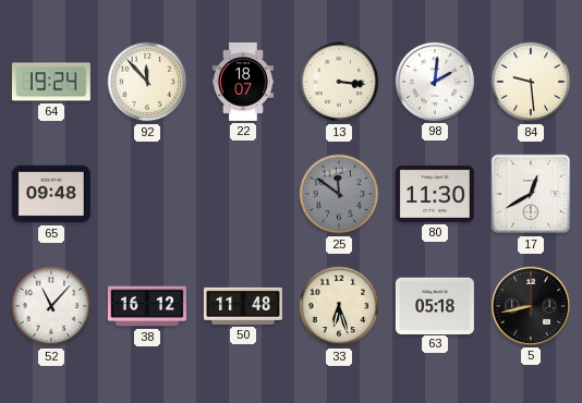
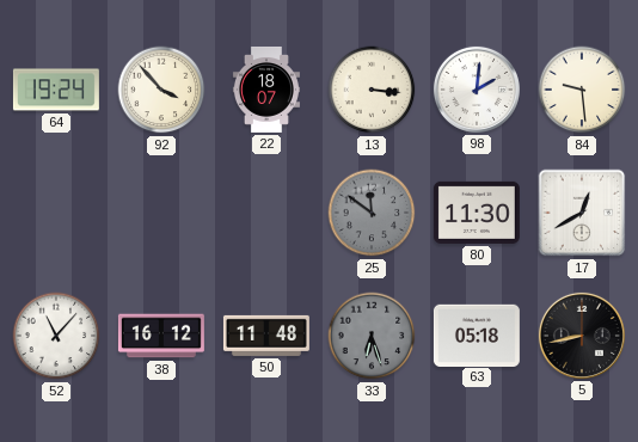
92: 11:53 -> 3:53 (161, 90)
65: 09:48 -> none (51, 194)
33 dial: cream -> grey (372, 336)
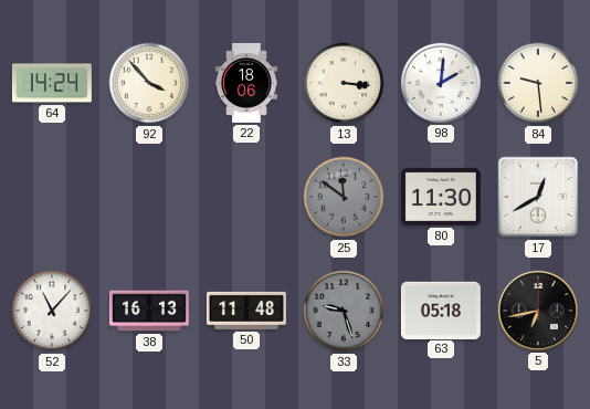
64: 19:24 -> 14:24 (52, 83)
22: 18:07 -> 18:06 (246, 83)
38: 16:12 -> 16:13 (149, 311)
33: 6:27 -> 9:27 (344, 311)
5: 8:43 -> 6:43 (538, 311)
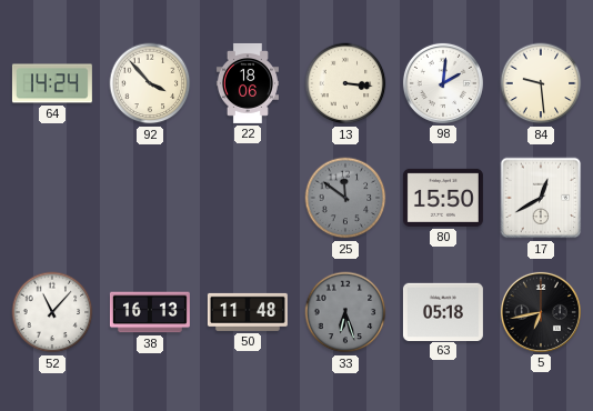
80: 11:30 -> 15:50 (443, 198)
33: 9:27 -> 6:27 (345, 312)
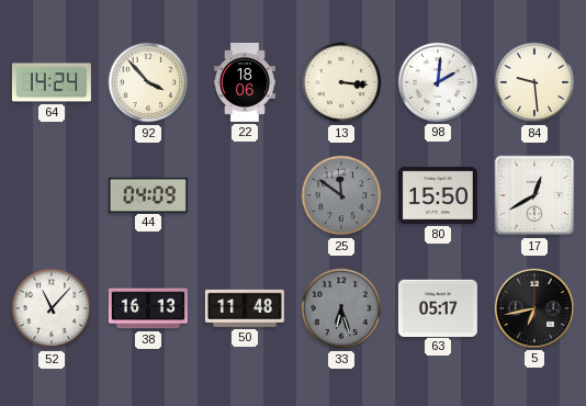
44: none -> 04:09 (148, 194)
63: 05:18 -> 05:17 (438, 307)
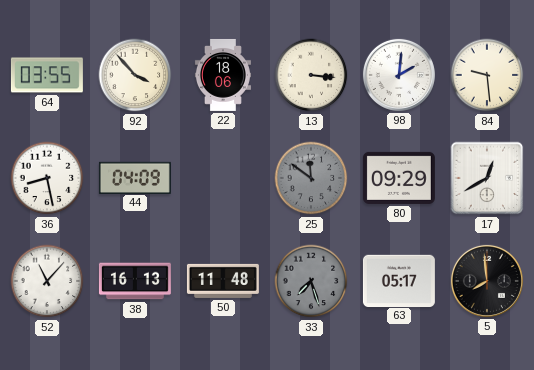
64: 14:24 -> 03:55 (47, 75)
36: none -> 8:28 (47, 178)
80: 15:50 -> 09:29 (399, 178)
33: 6:27 -> 7:27 (311, 281)
5: 6:43 -> 7:59 (487, 281)
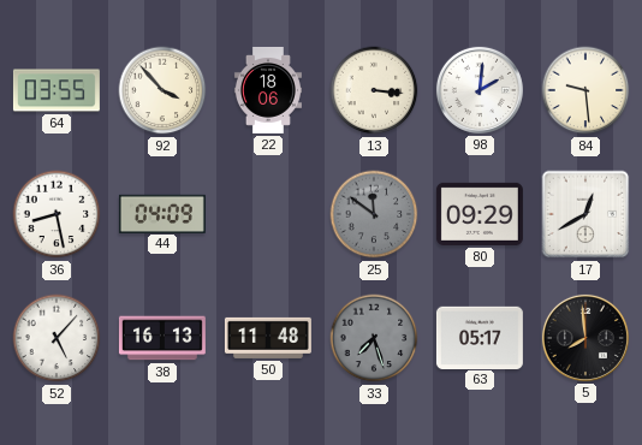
52: 11:07 -> 5:07 (57, 338)
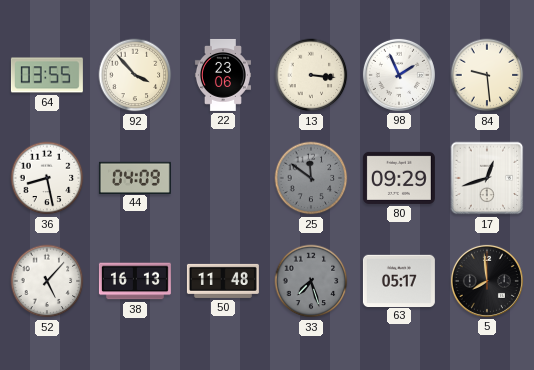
22: 18:06 -> 23:06 (223, 75)
98: 2:01 -> 1:56 (399, 75)
17: 12:40 -> 12:42 (487, 178)
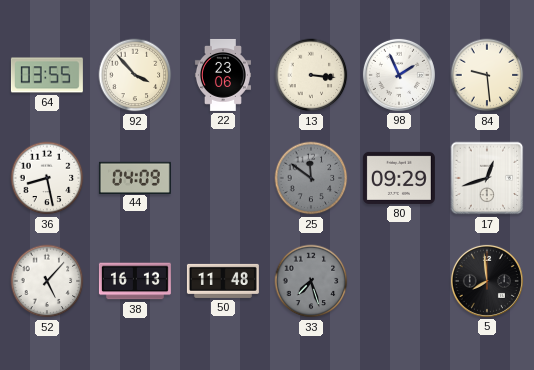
63: 05:17 -> none (399, 280)
